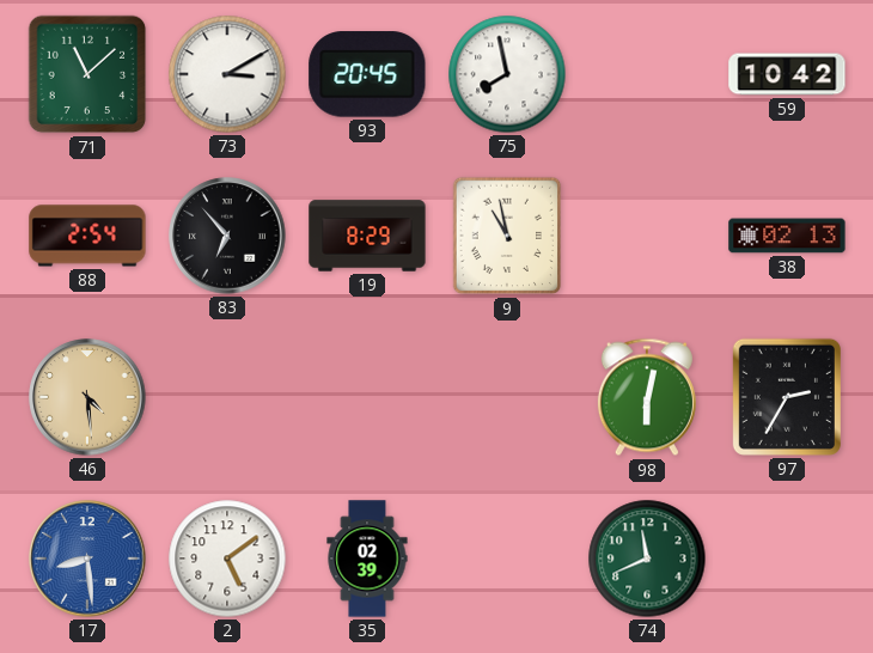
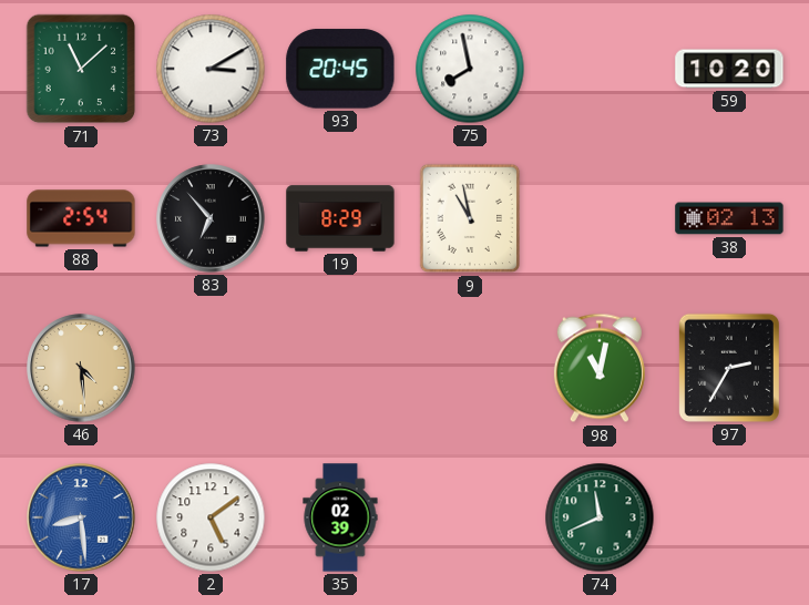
59: 10:42 -> 10:20 (729, 69)
98: 6:02 -> 11:02 (600, 368)
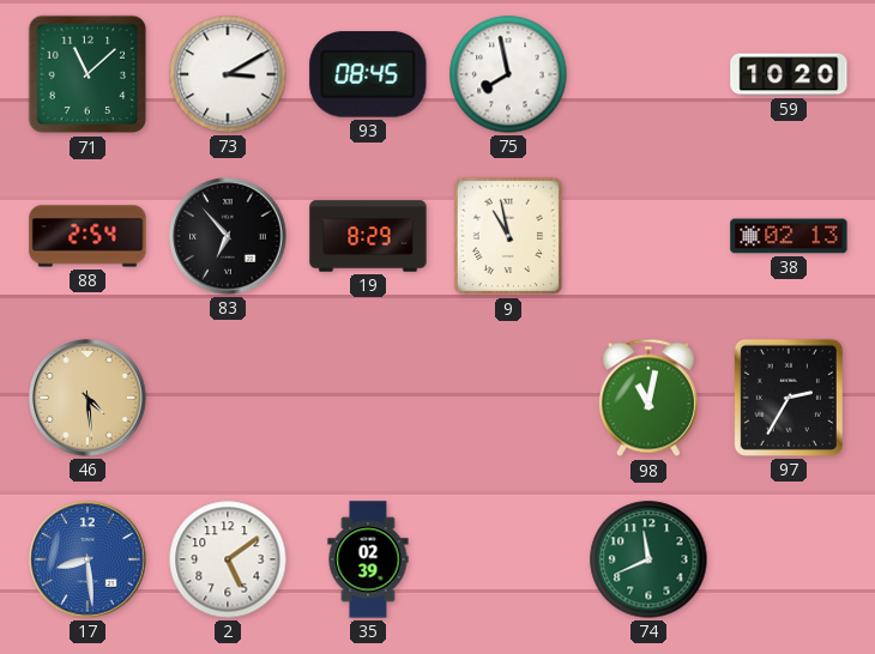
93: 20:45 -> 08:45 (368, 74)
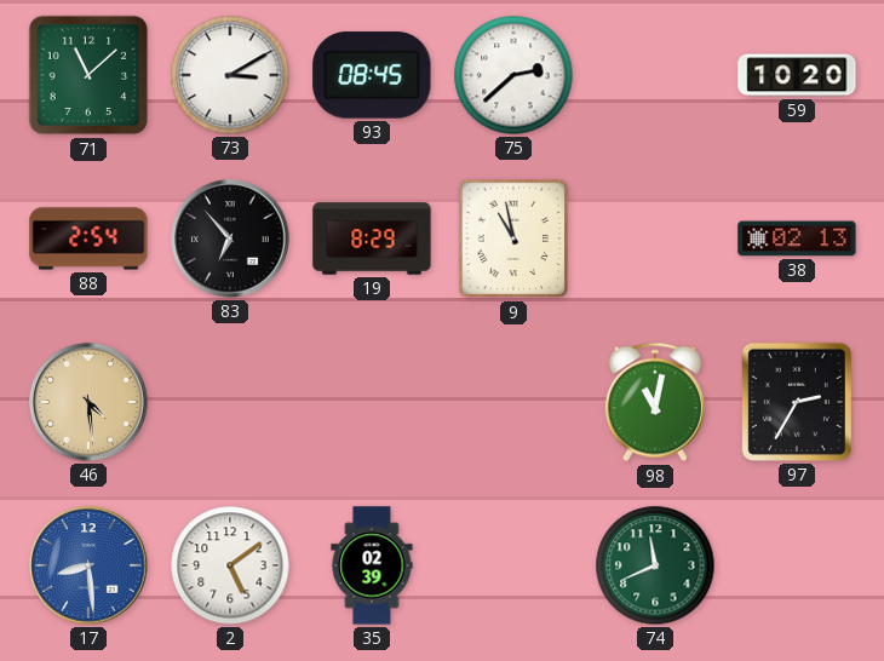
75: 7:58 -> 2:38 (513, 75)
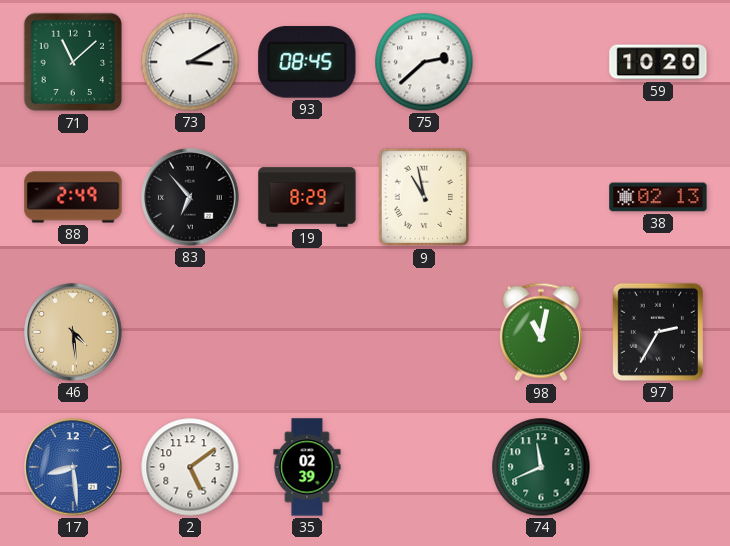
88: 2:54 -> 2:49 (73, 197)
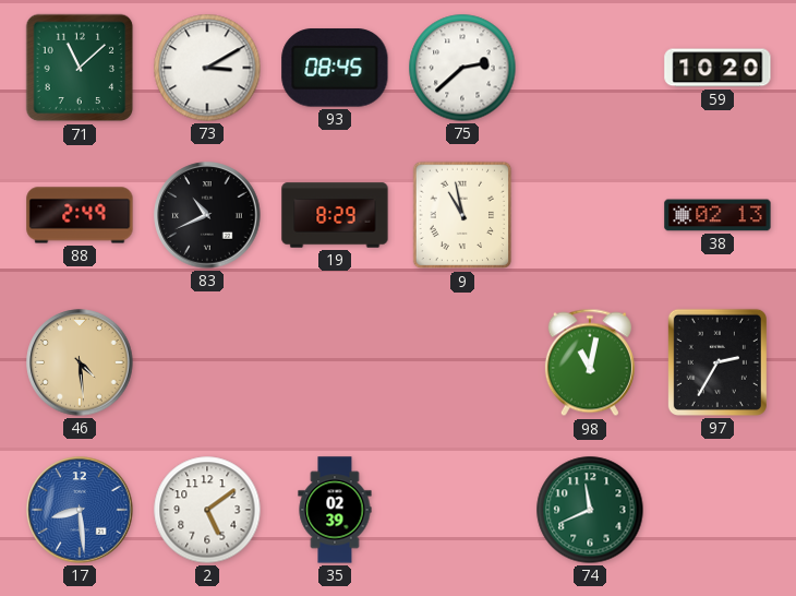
83: 6:53 -> 10:41 (207, 215)
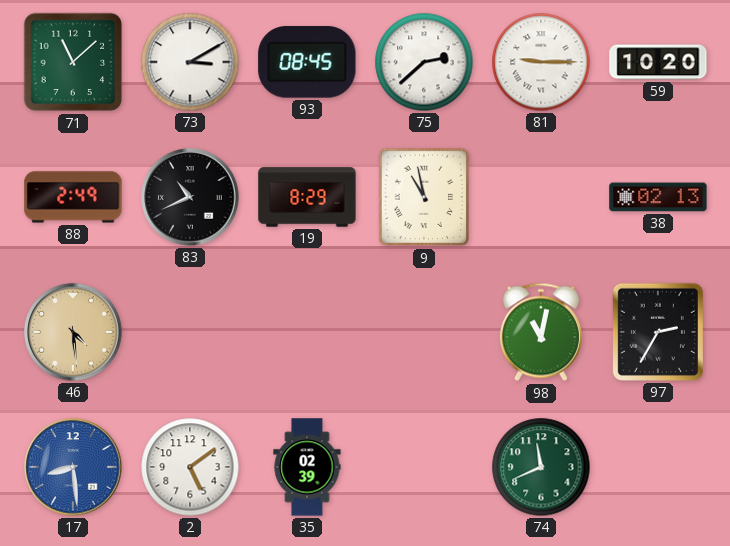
81: none -> 9:15 (541, 62)
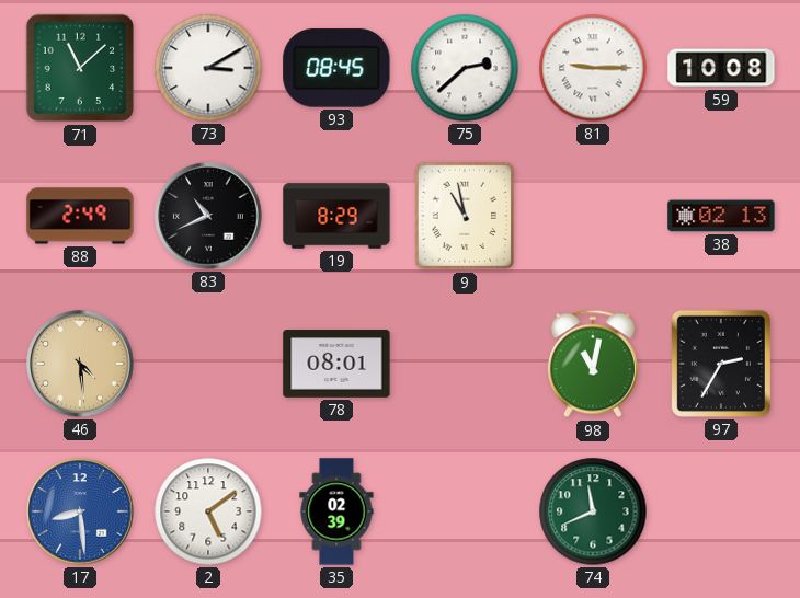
59: 10:20 -> 10:08 (721, 68)
78: none -> 08:01 (336, 364)
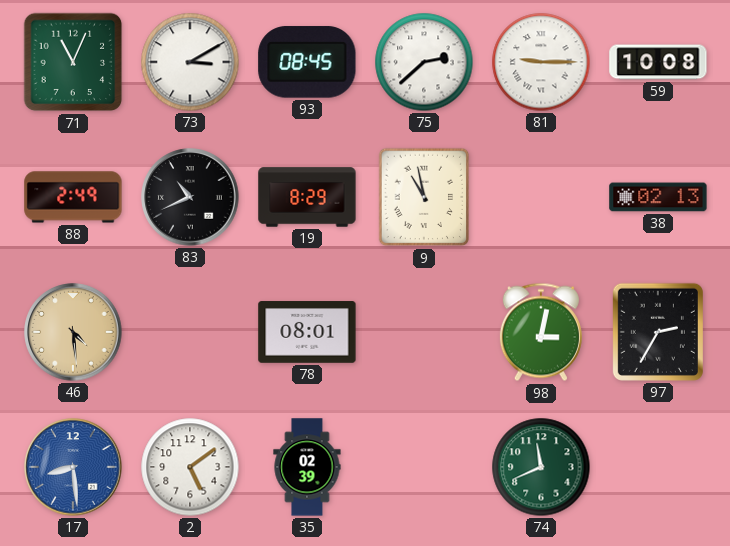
71: 11:08 -> 11:04 (73, 62)
98: 11:02 -> 3:02 (541, 332)
